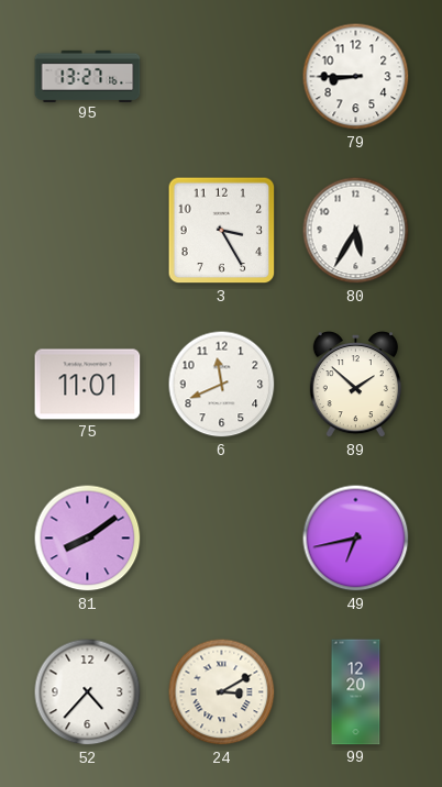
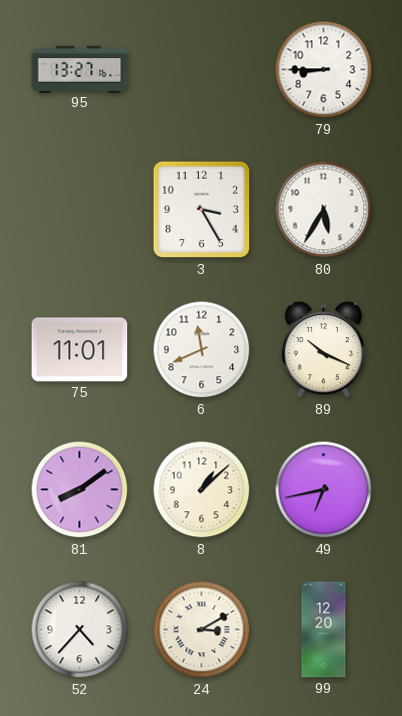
89: 1:52 -> 10:19 (323, 350)
8: none -> 1:08 (202, 490)
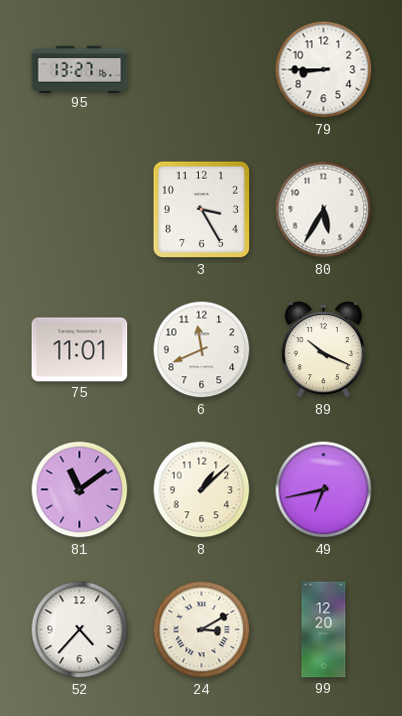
81: 8:09 -> 11:09 (80, 490)
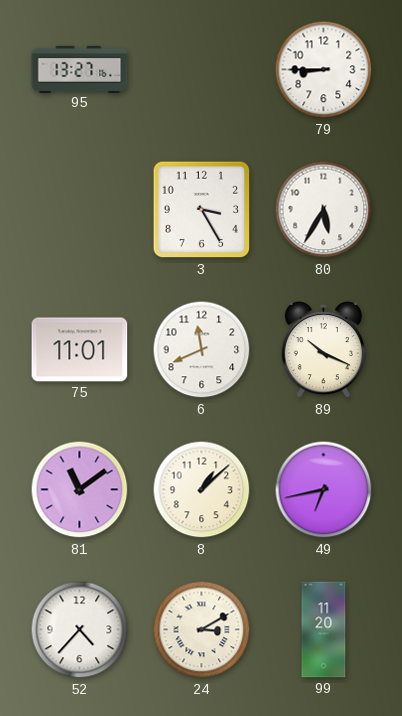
99: 12:20 -> 11:20 (324, 630)
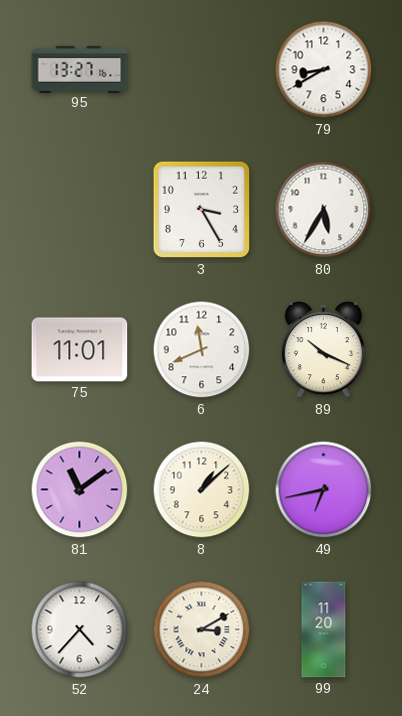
79: 8:45 -> 8:40 (324, 70)
